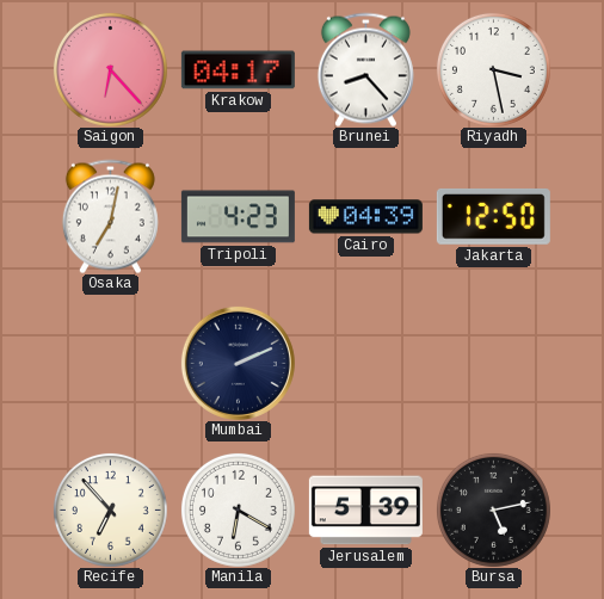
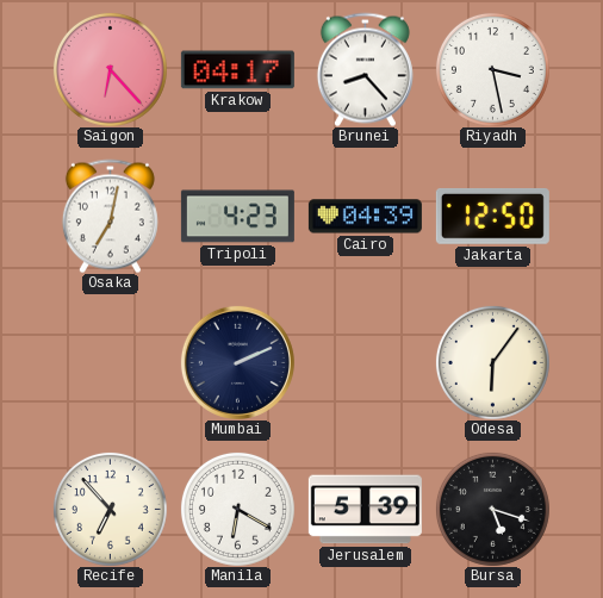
Odesa: none -> 6:06 (492, 362)
Bursa: 5:13 -> 5:18 (492, 509)
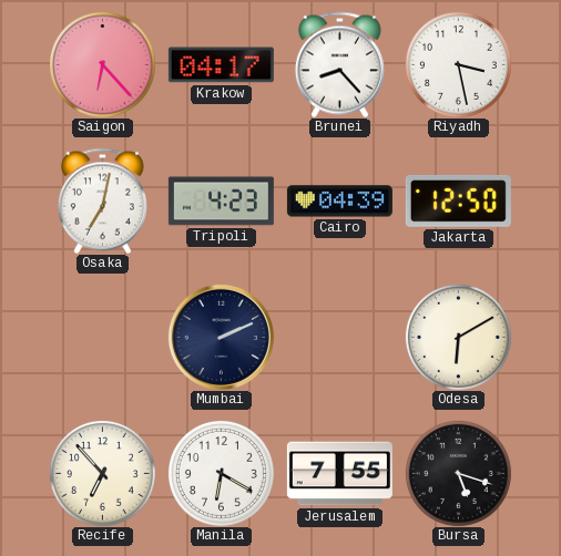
Odesa: 6:06 -> 6:10 (458, 337)
Jerusalem: 5:39 -> 7:55 (339, 474)
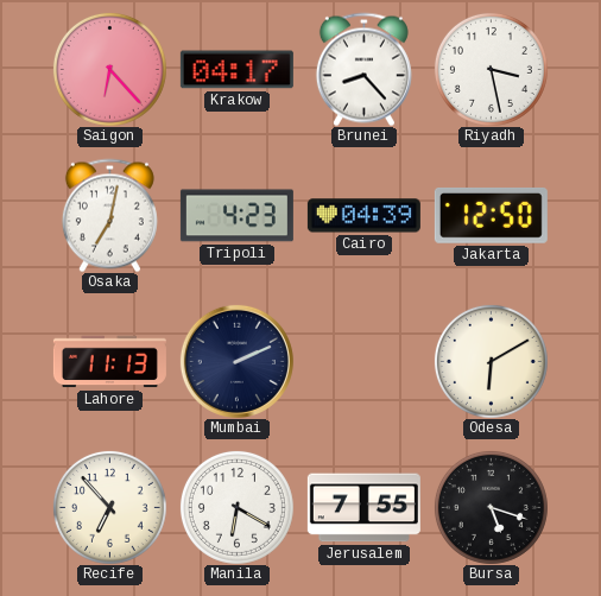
Lahore: none -> 11:13 (109, 362)
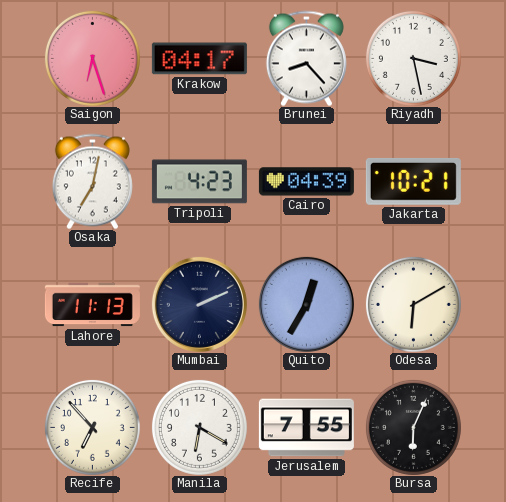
Saigon: 6:23 -> 6:27 (92, 58)
Jakarta: 12:50 -> 10:21 (413, 181)
Quito: none -> 12:35 (306, 304)
Bursa: 5:18 -> 6:04 (413, 427)
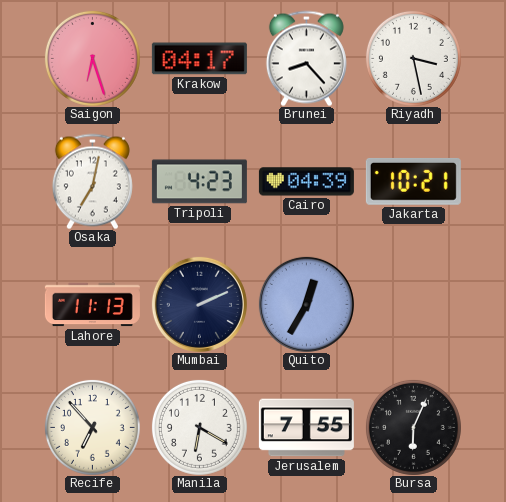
Odesa: 6:10 -> none (413, 304)
